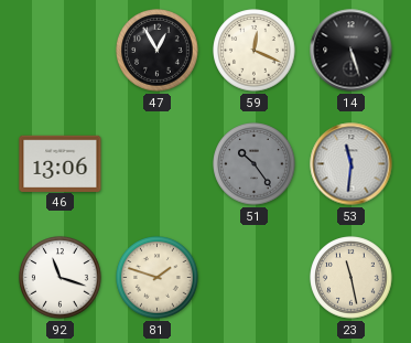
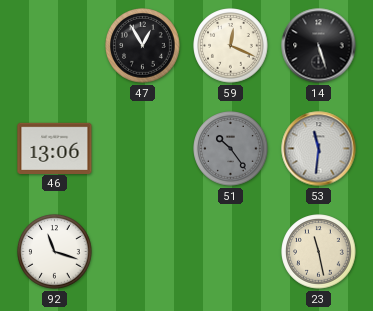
81: 1:48 -> none (158, 278)
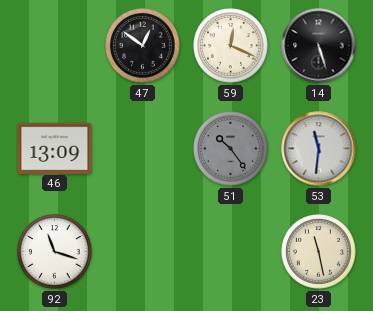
47: 12:55 -> 12:51 (143, 46)
46: 13:06 -> 13:09 (55, 148)
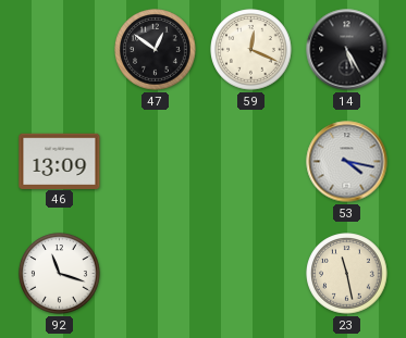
14: 5:27 -> 5:25 (347, 50)
51: 10:24 -> none (231, 149)
53: 11:31 -> 4:17 (347, 162)
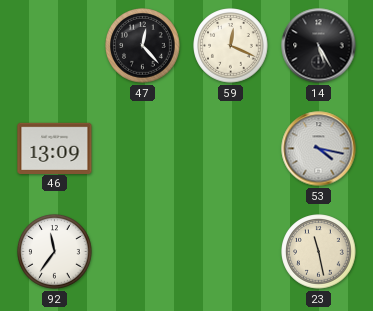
47: 12:51 -> 12:23 (143, 46)
92: 11:18 -> 11:36 (55, 252)
